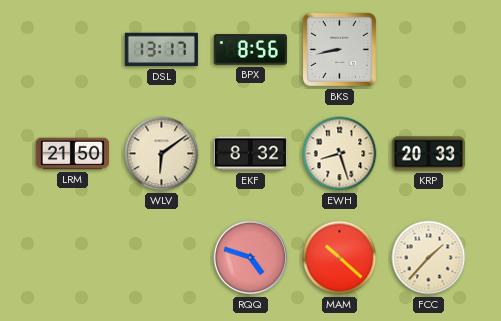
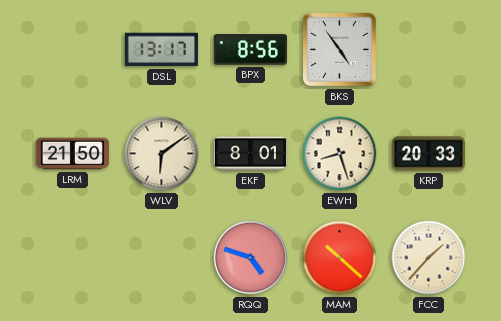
BKS: 8:43 -> 4:54 (339, 49)
EKF: 8:32 -> 8:01 (250, 154)
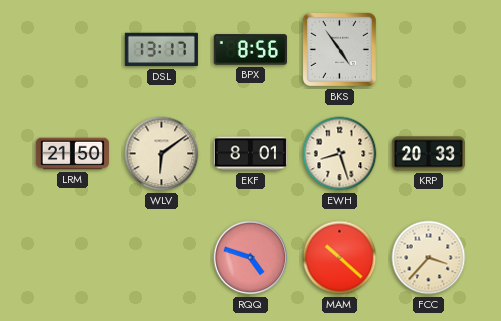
FCC: 1:37 -> 3:37 (429, 258)
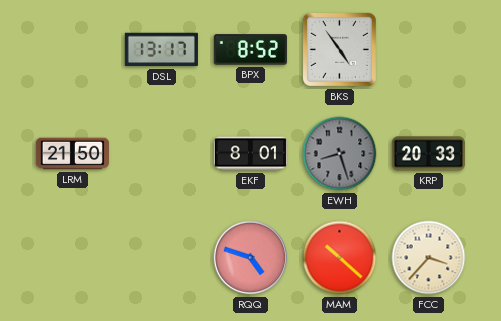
BPX: 8:56 -> 8:52 (250, 50)
WLV: 6:09 -> none (162, 154)
EWH dial: cream -> grey (340, 154)
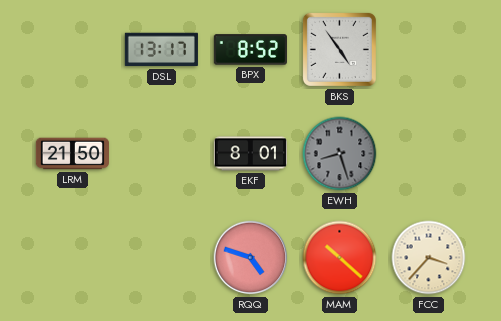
KRP: 20:33 -> none (428, 154)
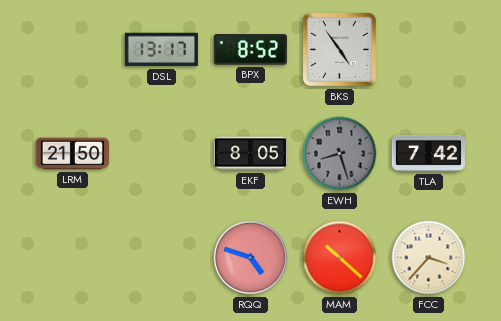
EKF: 8:01 -> 8:05 (250, 154)
TLA: none -> 7:42 (428, 153)
